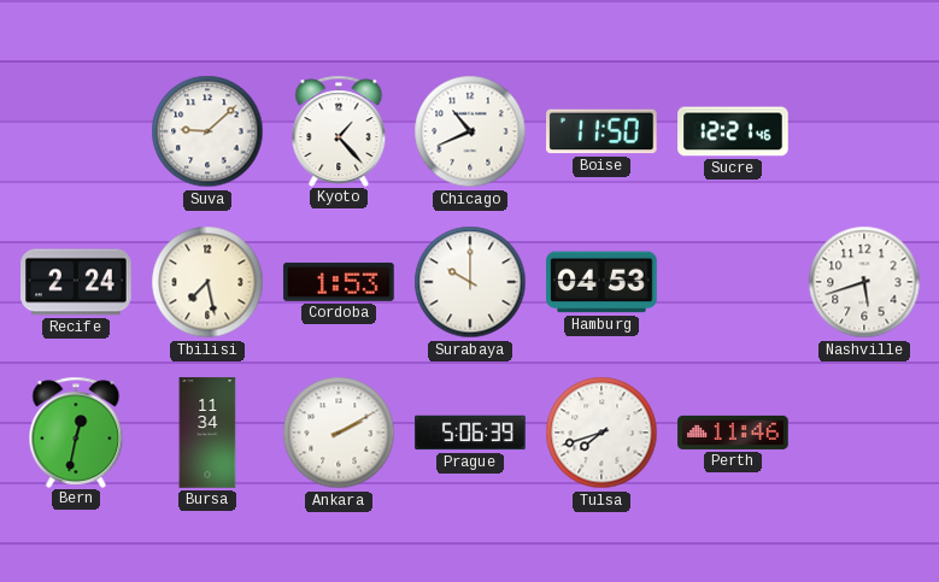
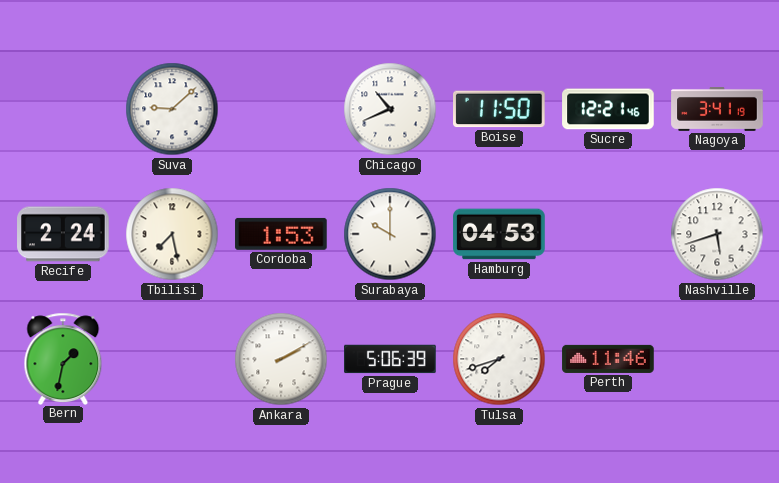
Kyoto: 1:23 -> none (339, 130)
Nagoya: none -> 3:41 (717, 110)
Bern: 12:32 -> 1:32 (63, 358)
Bursa: 11:34 -> none (207, 433)
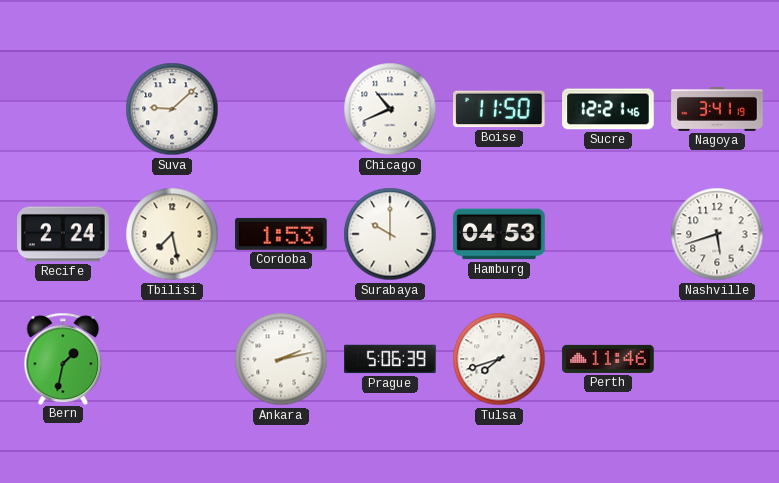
Ankara: 2:10 -> 2:13 (281, 359)
